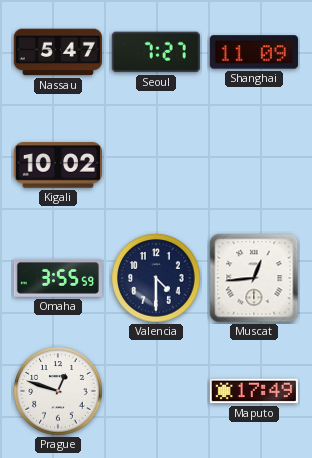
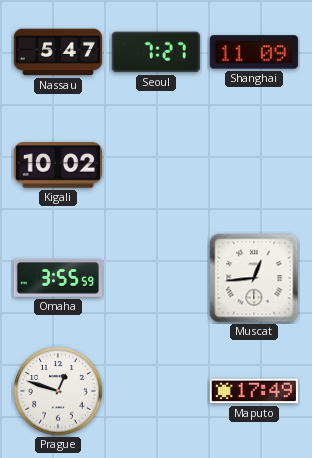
Valencia: 4:30 -> none (156, 278)
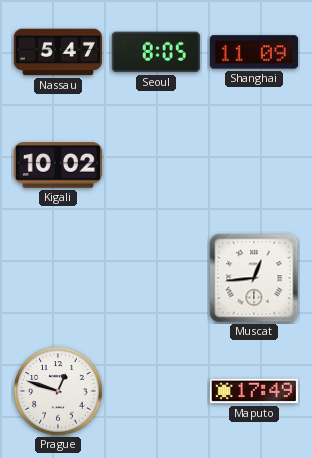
Seoul: 7:27 -> 8:05 (156, 52)
Omaha: 3:55 -> none (58, 278)
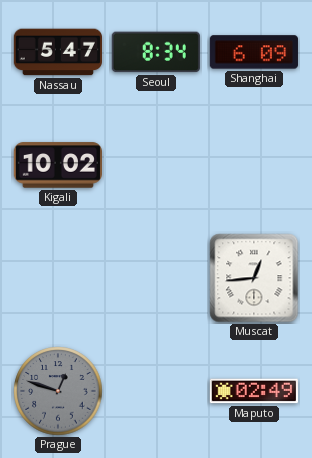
Seoul: 8:05 -> 8:34 (156, 52)
Shanghai: 11:09 -> 6:09 (254, 52)
Prague dial: white -> grey (58, 391)
Maputo: 17:49 -> 02:49 (254, 391)
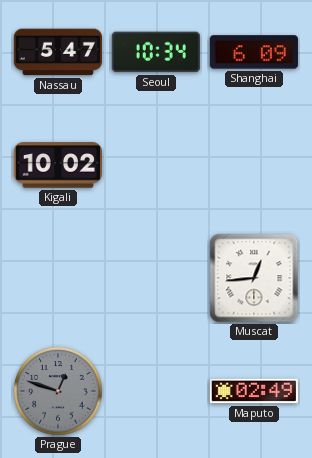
Seoul: 8:34 -> 10:34 (156, 52)
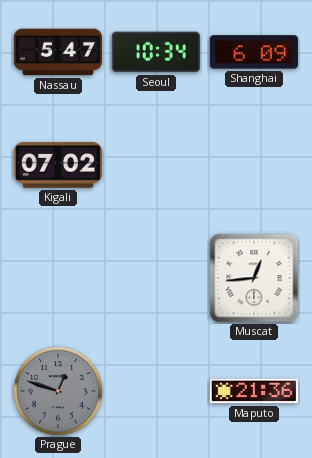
Kigali: 10:02 -> 07:02 (58, 165)
Maputo: 02:49 -> 21:36 (254, 391)
